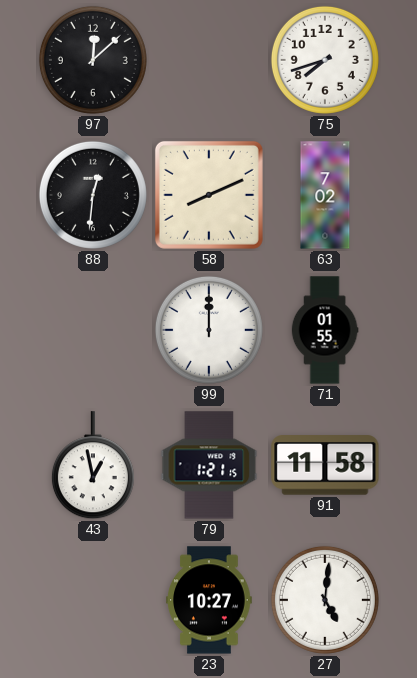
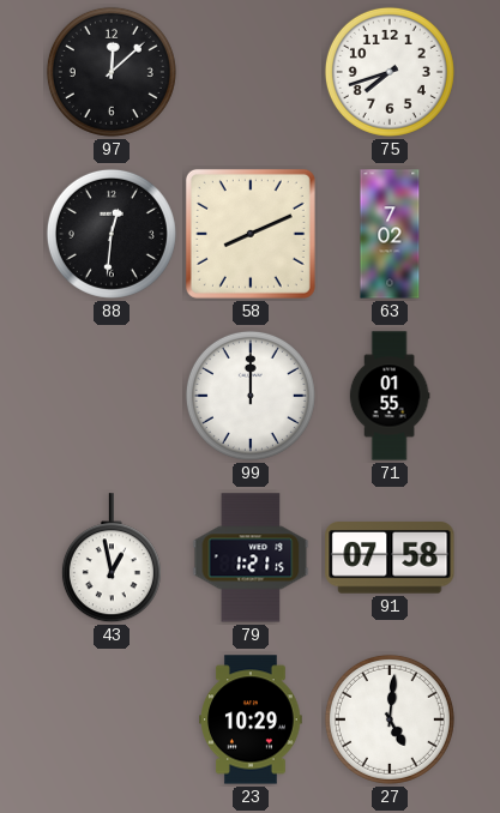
91: 11:58 -> 07:58 (390, 558)
23: 10:27 -> 10:29 (251, 719)
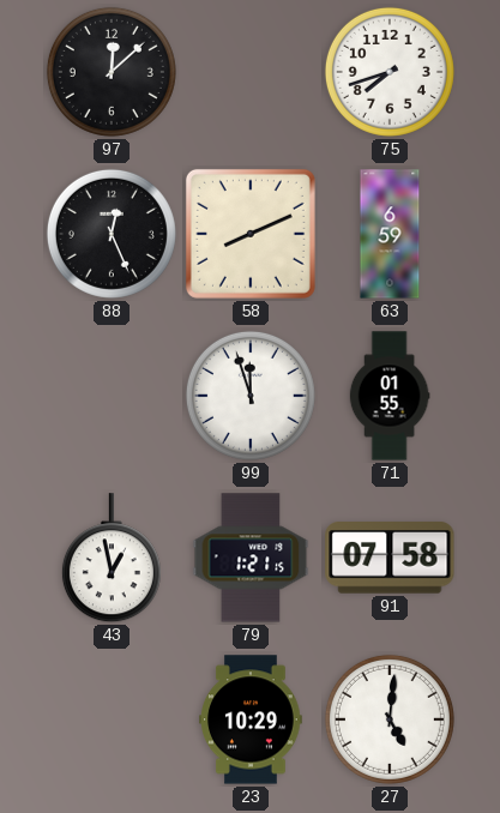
88: 12:31 -> 12:26 (112, 234)
63: 7:02 -> 6:59 (390, 234)
99: 12:00 -> 11:57 (251, 396)
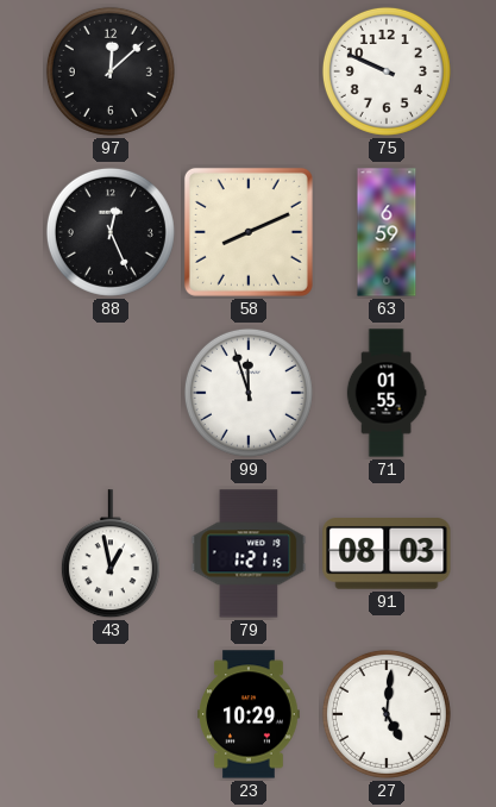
75: 7:42 -> 9:49 (387, 71)
91: 07:58 -> 08:03 (387, 553)
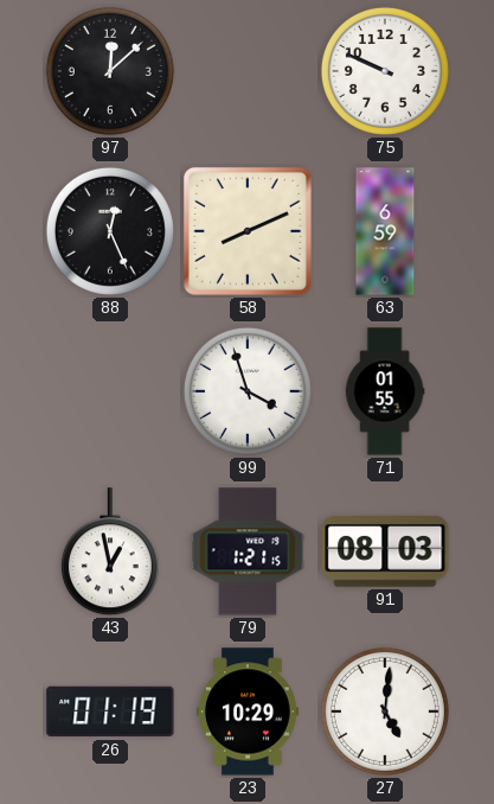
99: 11:57 -> 3:57 (248, 391)
26: none -> 01:19 (110, 712)
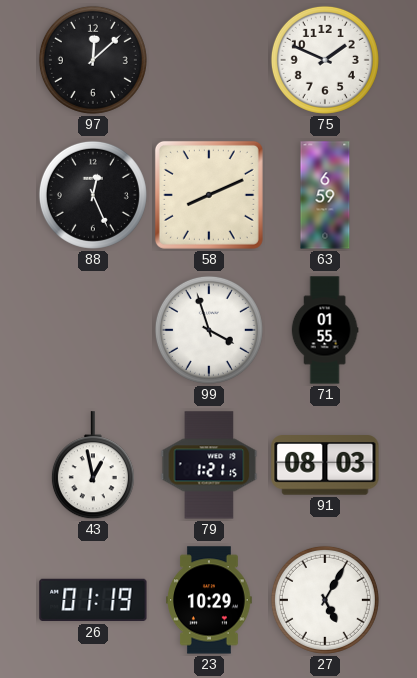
75: 9:49 -> 1:49 (325, 60)
27: 5:01 -> 5:05 (325, 600)
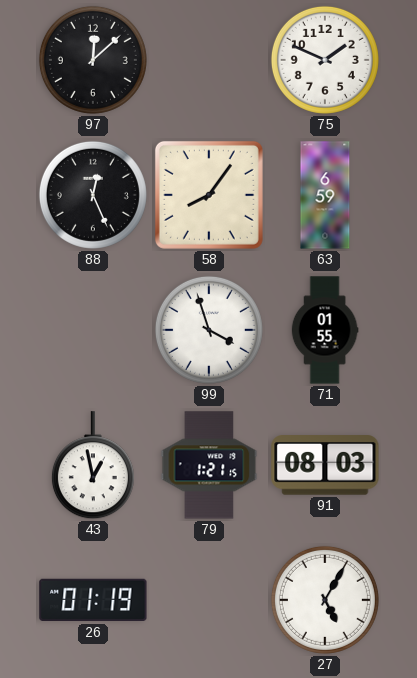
58: 8:11 -> 8:06 (209, 195)
23: 10:29 -> none (209, 600)
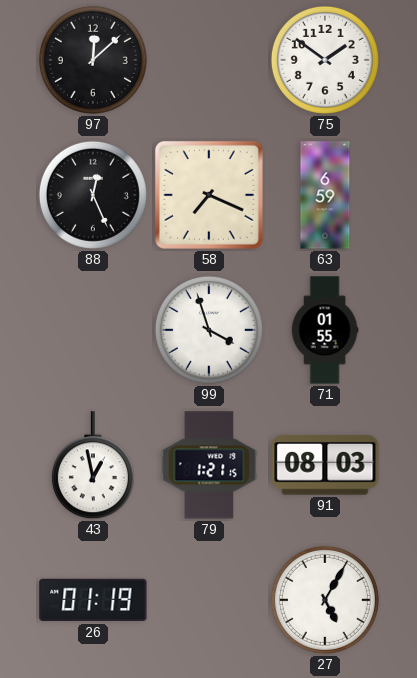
75: 1:49 -> 1:51 (325, 60)
58: 8:06 -> 7:19 (209, 195)
